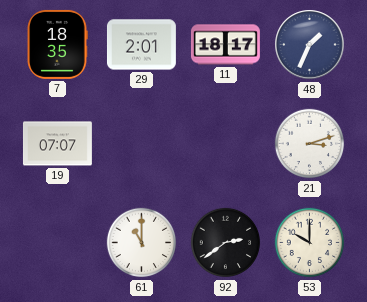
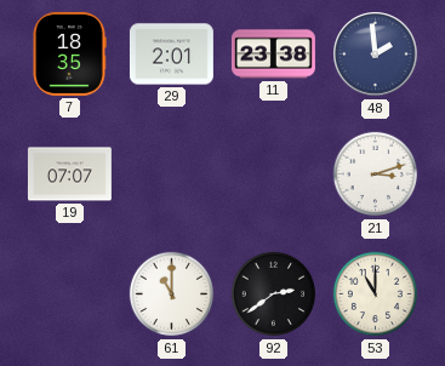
11: 18:17 -> 23:38 (273, 55)
48: 1:34 -> 1:59 (376, 55)
53: 10:00 -> 11:00 (376, 294)
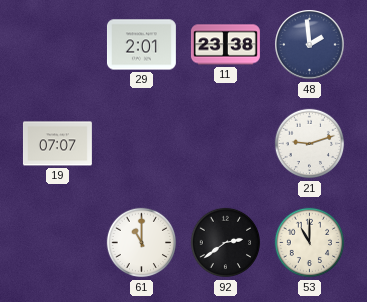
7: 18:35 -> none (69, 53)
21: 3:12 -> 9:12 (310, 144)
